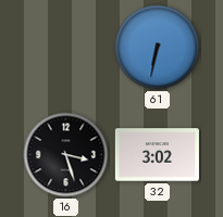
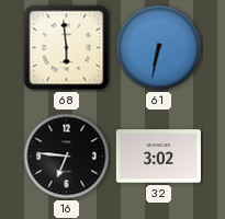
68: none -> 5:59 (67, 48)
16: 3:27 -> 6:46 (67, 157)
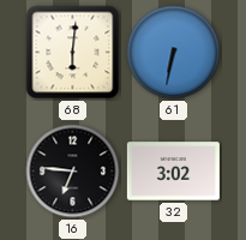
68: 5:59 -> 6:01 (73, 53)
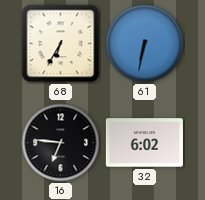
68: 6:01 -> 6:35 (61, 44)
32: 3:02 -> 6:02 (144, 143)
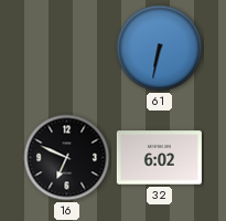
68: 6:35 -> none (61, 44)
16: 6:46 -> 6:49 (67, 158)
